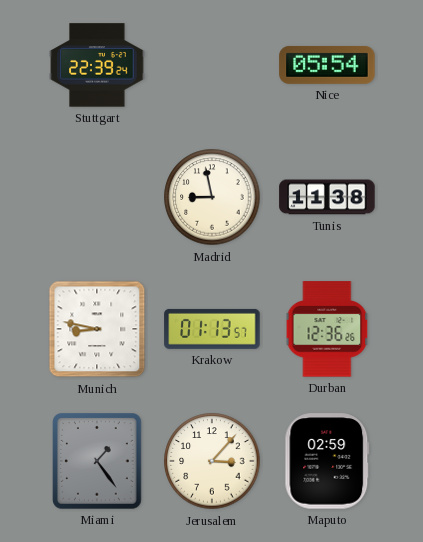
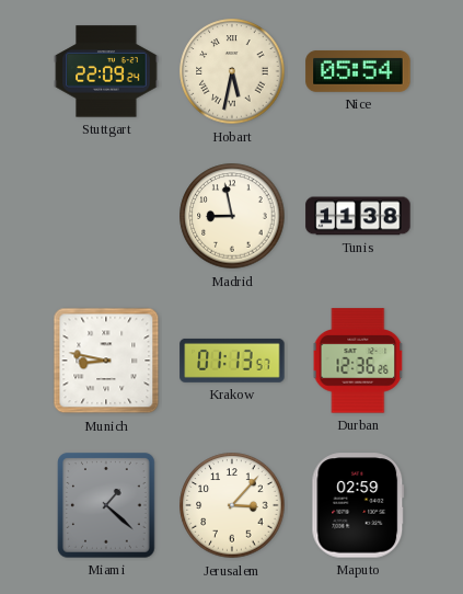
Stuttgart: 22:39 -> 22:09 (106, 71)
Hobart: none -> 5:32 (232, 71)
Miami: 1:24 -> 1:22 (106, 505)
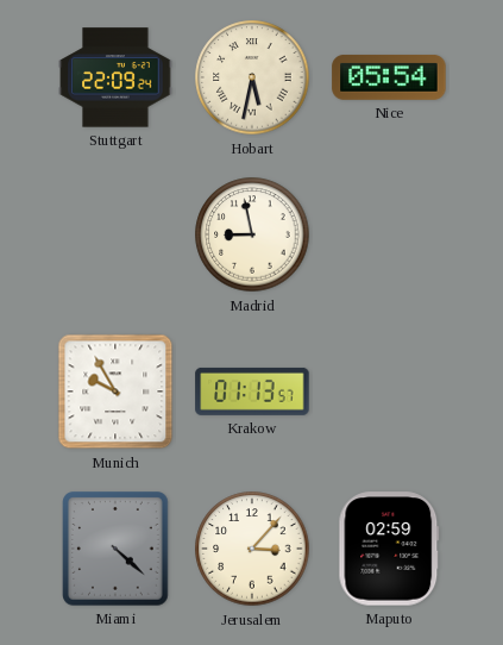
Tunis: 11:38 -> none (358, 216)
Munich: 8:47 -> 9:55 (115, 392)
Durban: 12:36 -> none (358, 361)
Miami: 1:22 -> 4:22 (115, 549)
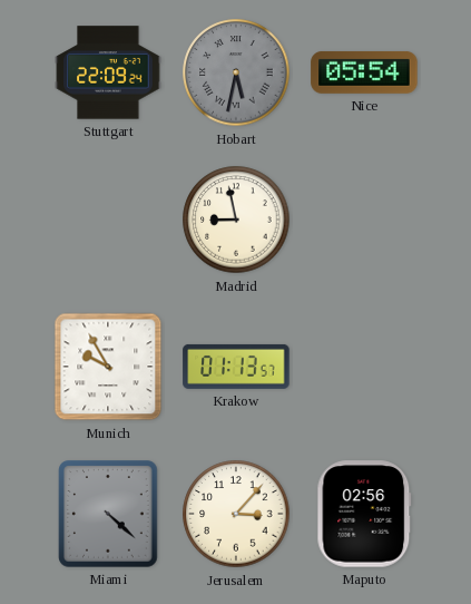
Hobart dial: cream -> grey (236, 72)
Maputo: 02:59 -> 02:56 (364, 514)
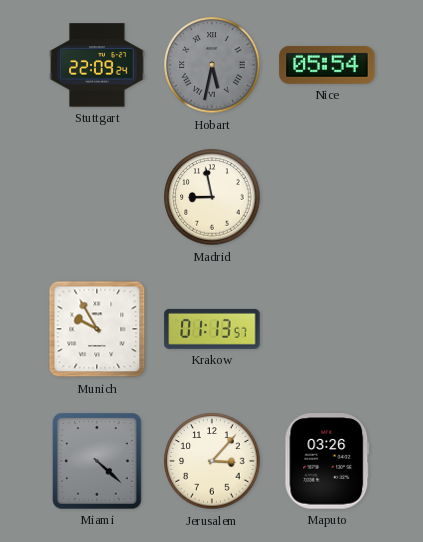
Maputo: 02:56 -> 03:26 (327, 461)
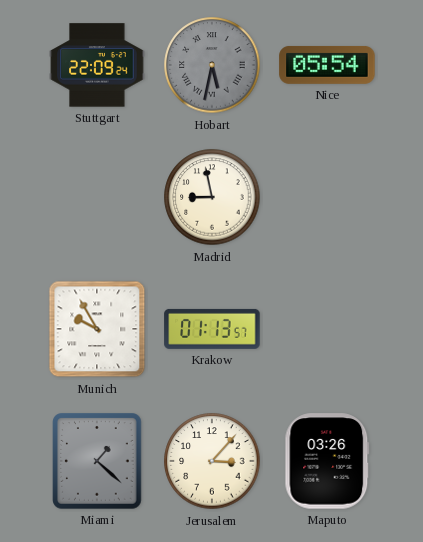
Miami: 4:22 -> 1:22 (97, 461)
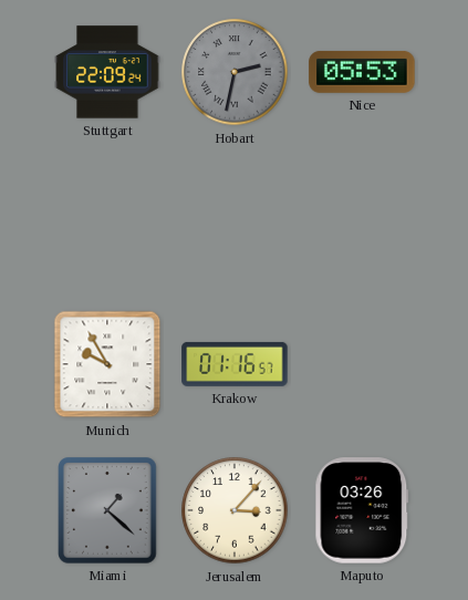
Hobart: 5:32 -> 2:32 (235, 72)
Nice: 05:54 -> 05:53 (362, 72)
Madrid: 8:58 -> none (212, 197)
Krakow: 01:13 -> 01:16 (235, 364)
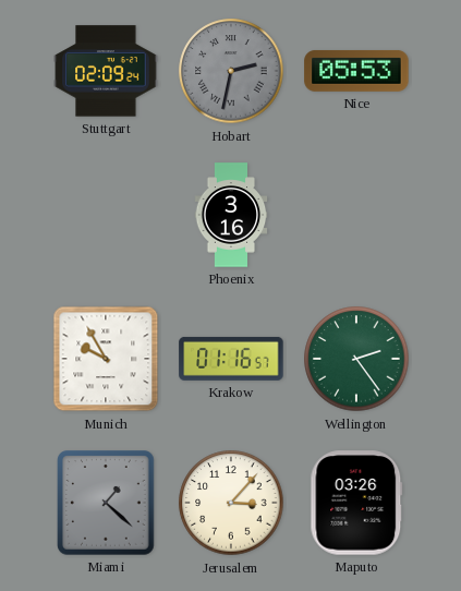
Stuttgart: 22:09 -> 02:09 (106, 71)
Phoenix: none -> 3:16 (231, 215)
Wellington: none -> 2:24 (356, 359)
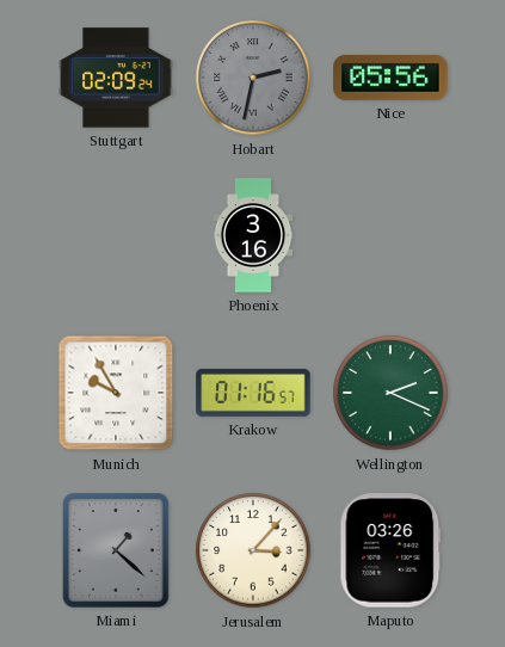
Nice: 05:53 -> 05:56 (390, 78)
Wellington: 2:24 -> 2:19 (390, 393)
